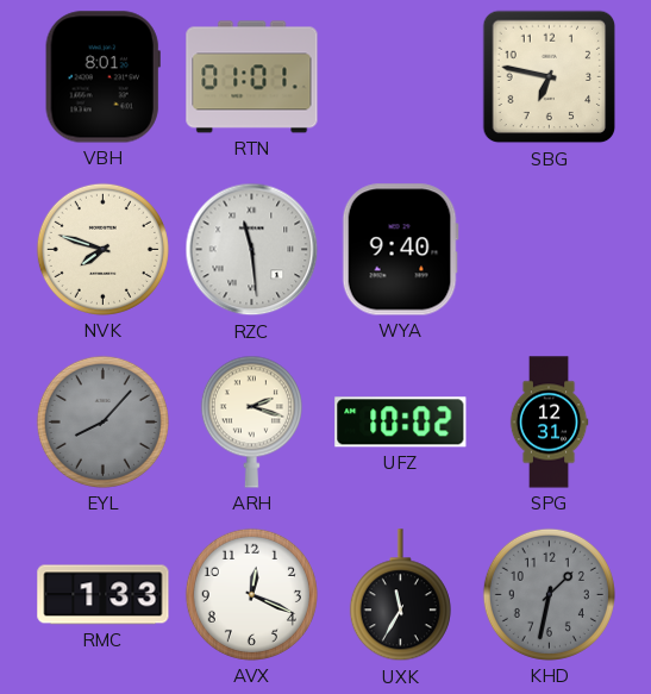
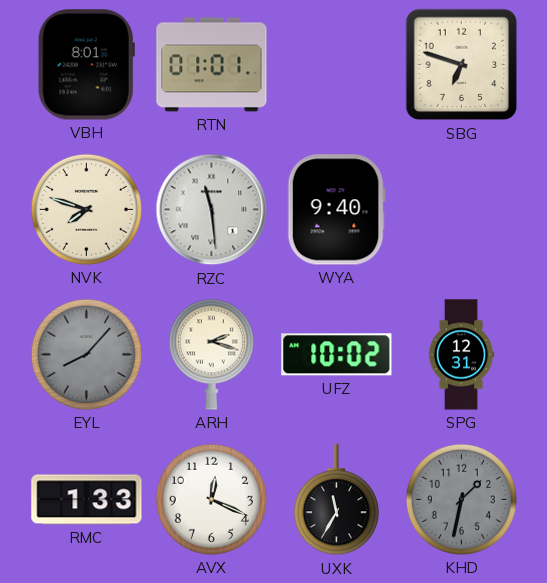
SBG: 6:47 -> 6:48 (462, 65)
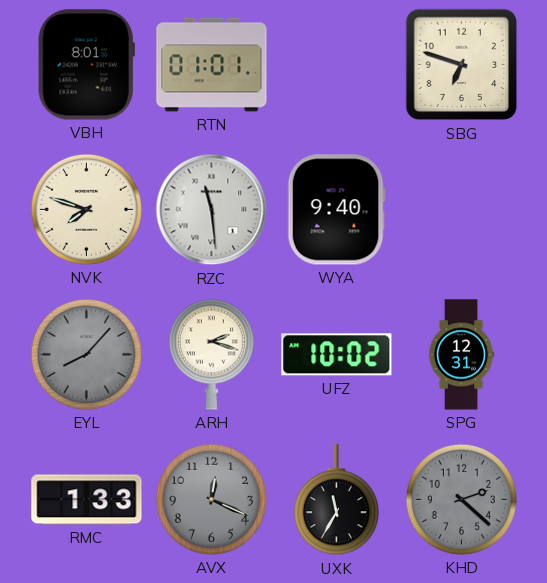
AVX dial: white -> grey (211, 499)
KHD: 1:32 -> 2:22 (461, 499)
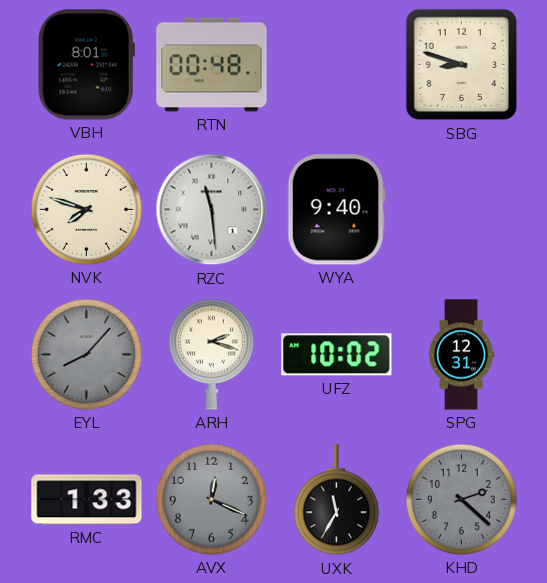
RTN: 01:01 -> 00:48 (212, 65)
SBG: 6:48 -> 8:48 (462, 65)
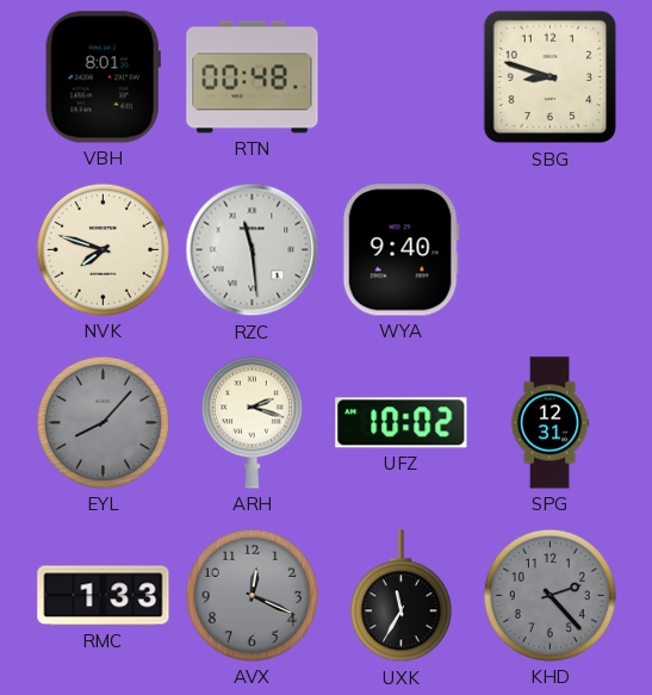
KHD: 2:22 -> 2:23 (549, 595)
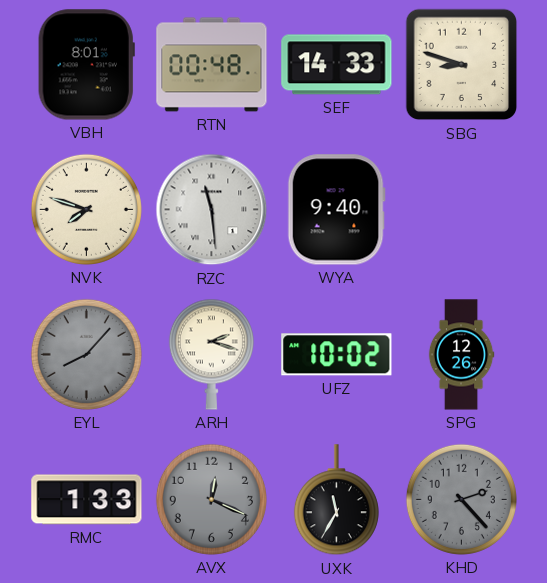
SEF: none -> 14:33 (337, 65)
SPG: 12:31 -> 12:26 (461, 355)
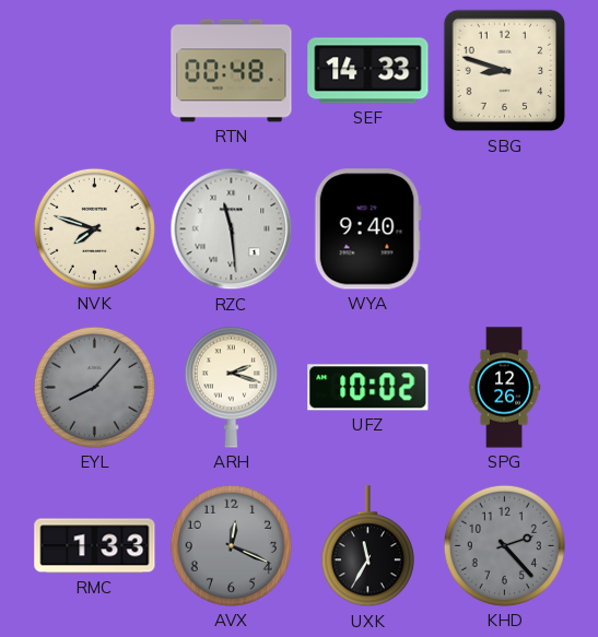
VBH: 8:01 -> none (86, 65)
